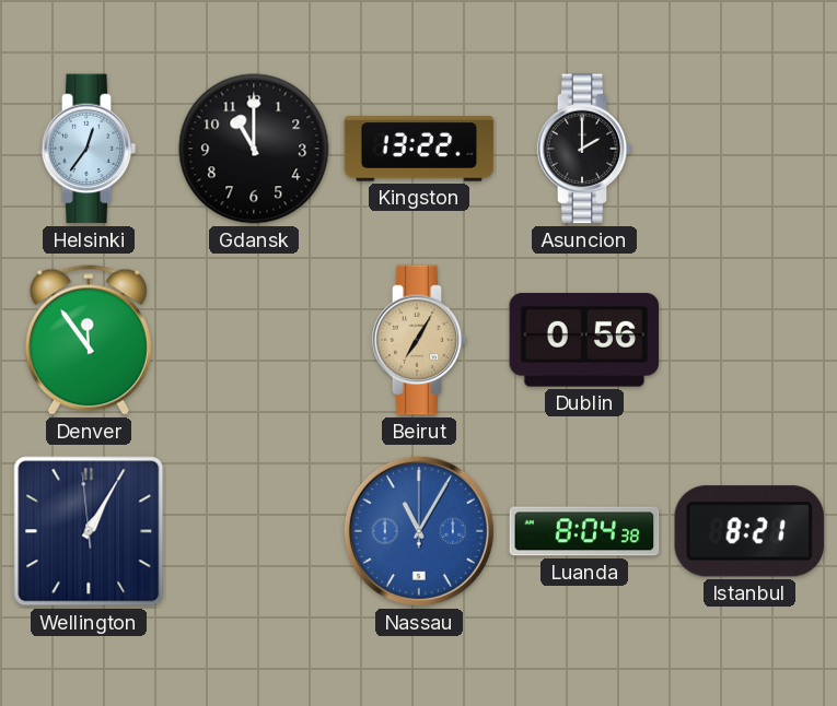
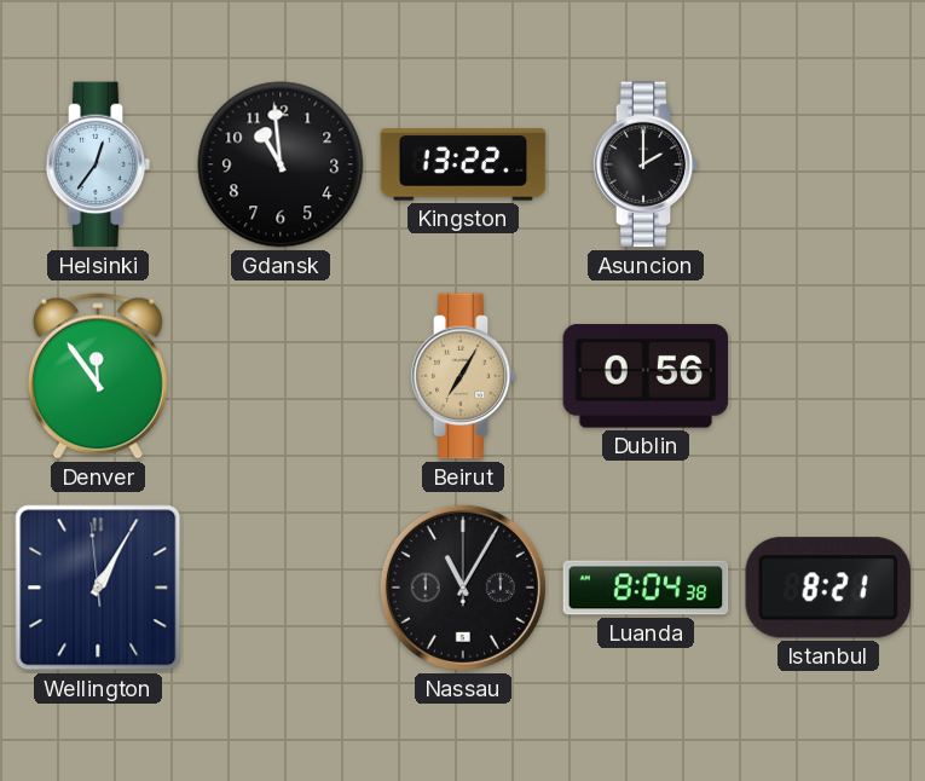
Gdansk: 11:00 -> 10:59 (281, 164)
Nassau dial: blue -> black (463, 588)
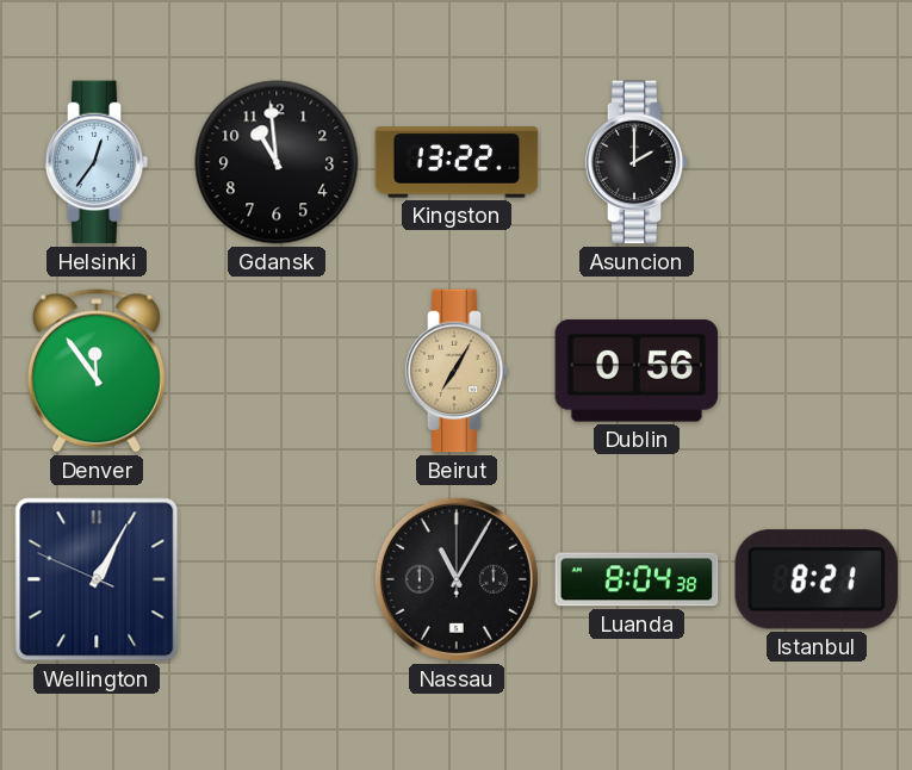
Wellington: 1:04:59 -> 1:04:49 (97, 579)
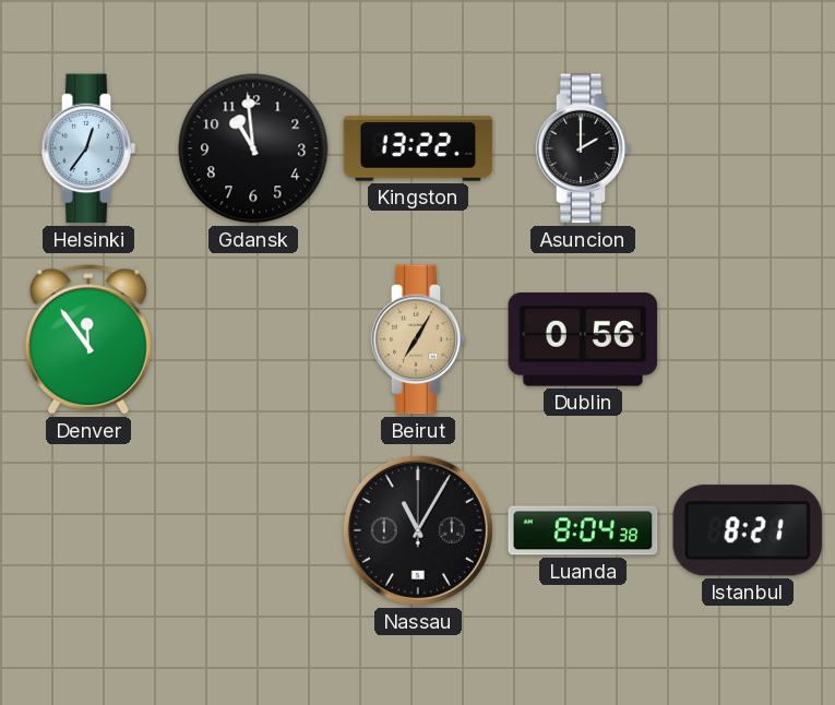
Wellington: 1:04 -> none (97, 579)
